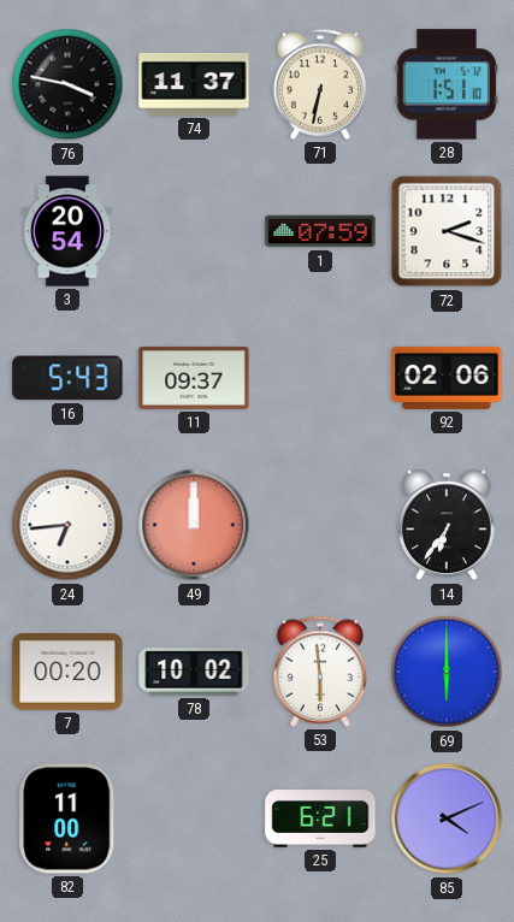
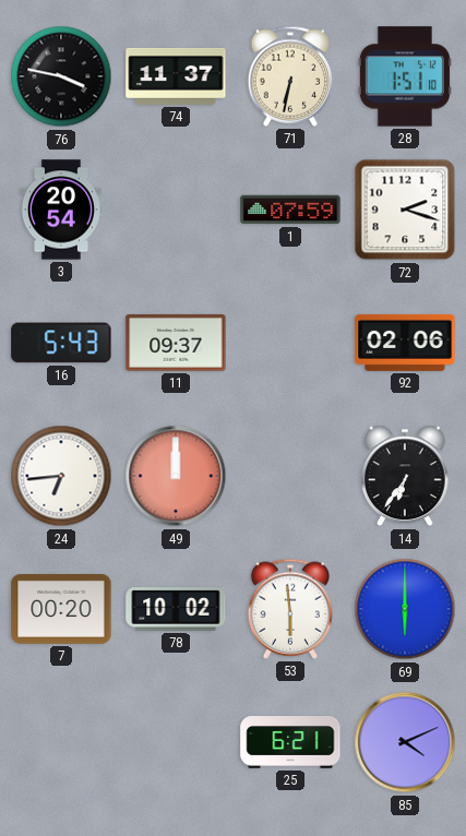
82: 11:00 -> none (67, 818)
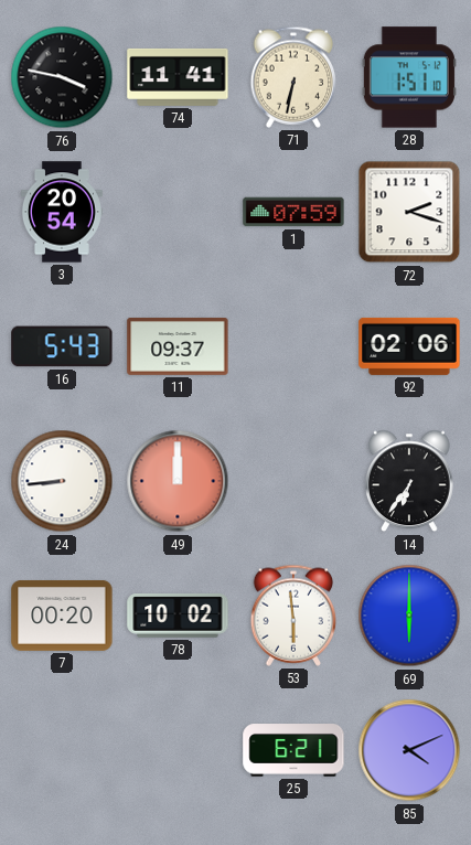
74: 11:37 -> 11:41 (178, 77)
24: 6:44 -> 8:44 (62, 481)
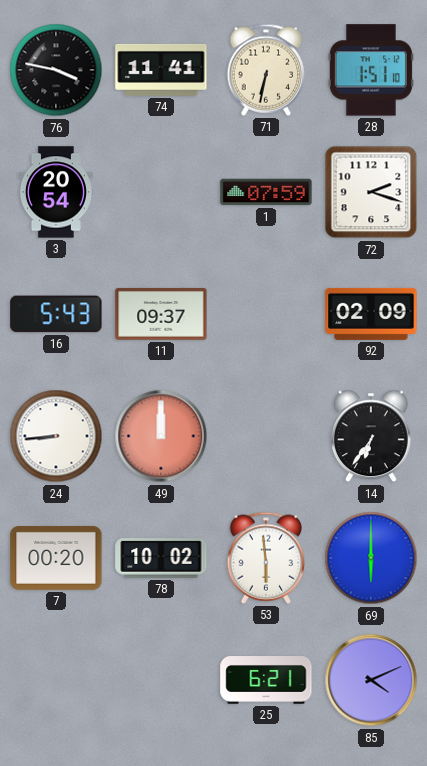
92: 02:06 -> 02:09 (371, 314)
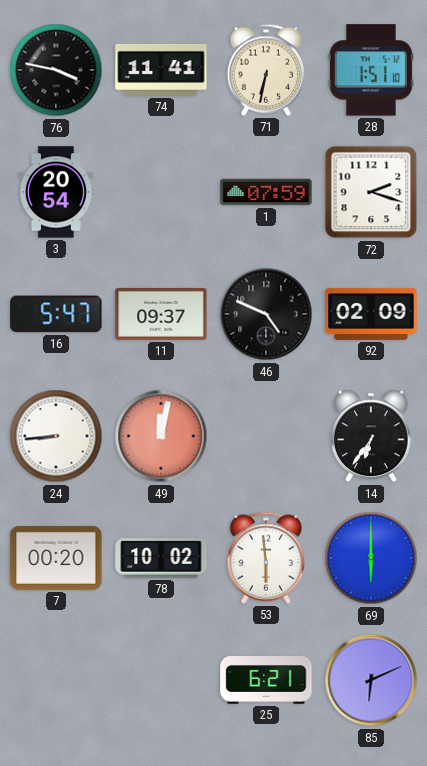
16: 5:43 -> 5:47 (56, 314)
46: none -> 4:49 (266, 314)
49: 12:00 -> 12:02 (161, 436)
85: 4:11 -> 6:11 (371, 680)
